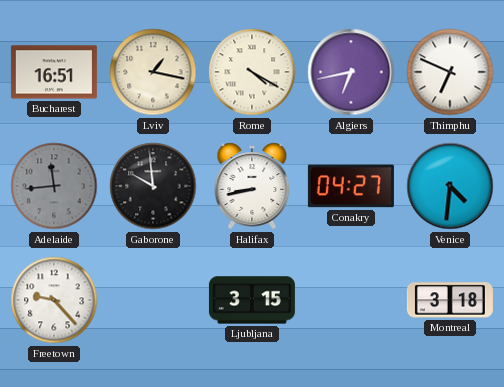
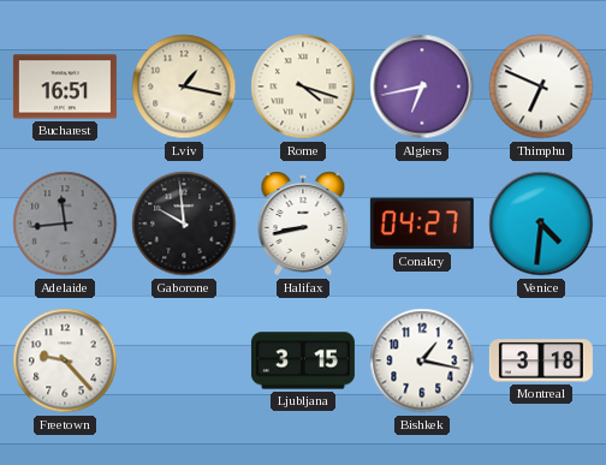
Rome: 4:20 -> 4:18 (303, 87)
Bishkek: none -> 1:17 (422, 360)
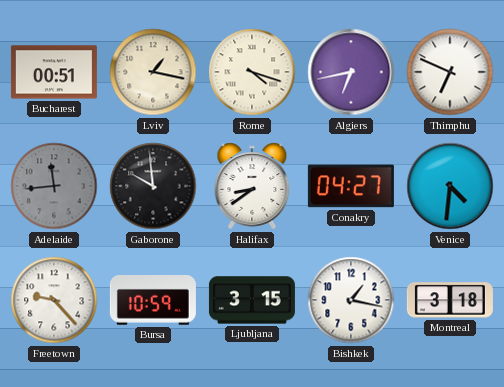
Bucharest: 16:51 -> 00:51 (54, 72)
Halifax: 8:43 -> 8:39 (252, 186)
Bursa: none -> 10:59 (153, 301)
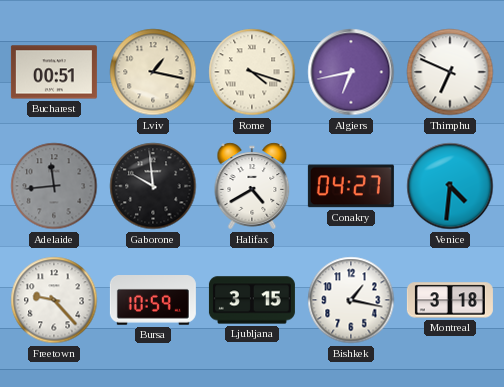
Halifax: 8:39 -> 4:40 (252, 186)
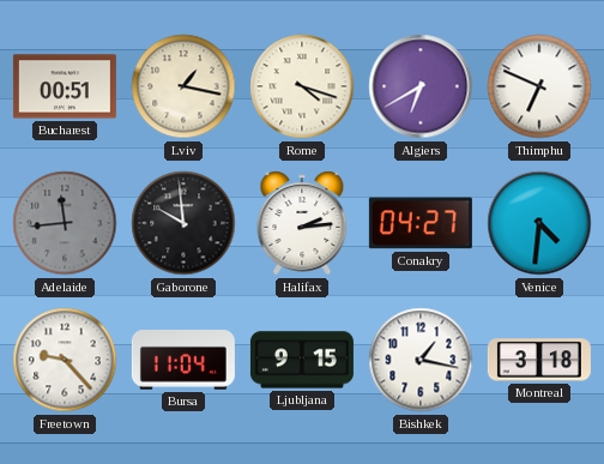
Algiers: 6:43 -> 6:40 (421, 86)
Halifax: 4:40 -> 2:14 (302, 223)
Bursa: 10:59 -> 11:04 (183, 361)
Ljubljana: 3:15 -> 9:15 (302, 360)
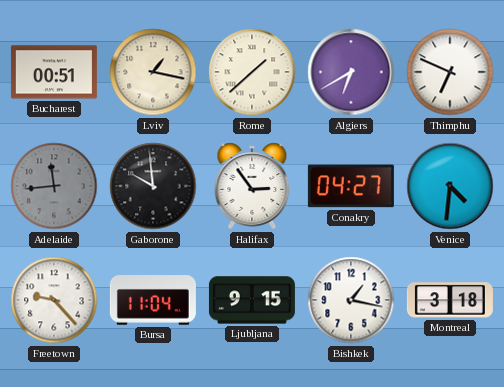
Rome: 4:18 -> 1:38 (252, 72)
Halifax: 2:14 -> 2:54 (252, 186)
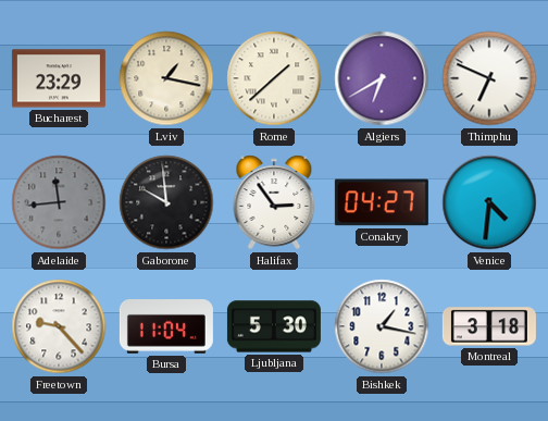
Bucharest: 00:51 -> 23:29 (59, 78)
Ljubljana: 9:15 -> 5:30 (274, 326)
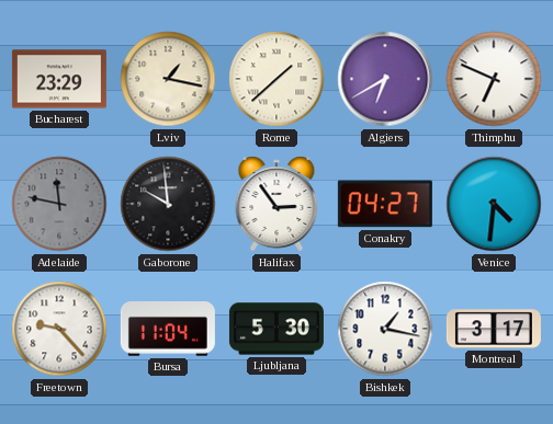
Adelaide: 11:44 -> 11:47 (59, 204)
Montreal: 3:18 -> 3:17 (494, 329)
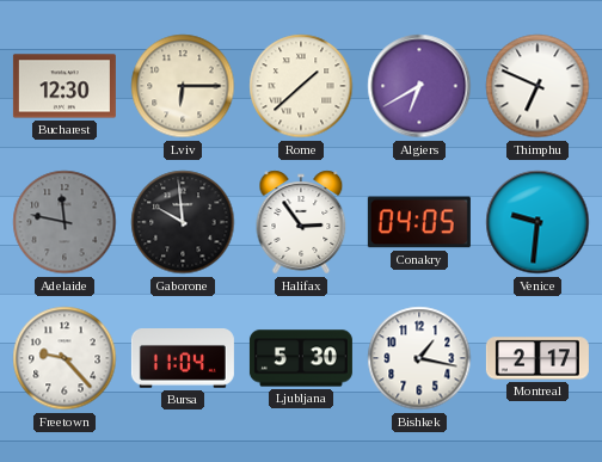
Bucharest: 23:29 -> 12:30 (64, 86)
Lviv: 1:17 -> 6:15 (183, 86)
Conakry: 04:27 -> 04:05 (419, 222)
Venice: 4:31 -> 9:31 (537, 222)
Montreal: 3:17 -> 2:17 (537, 358)
